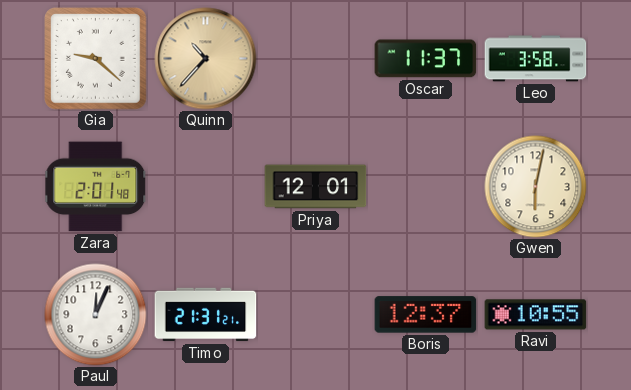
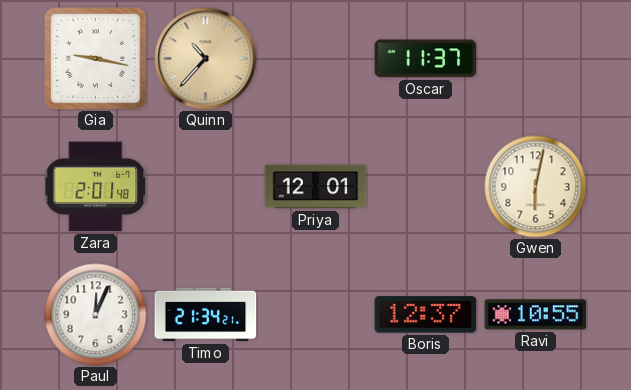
Gia: 9:22 -> 9:17 (96, 59)
Leo: 3:58 -> none (536, 59)
Timo: 21:31 -> 21:34 (206, 315)
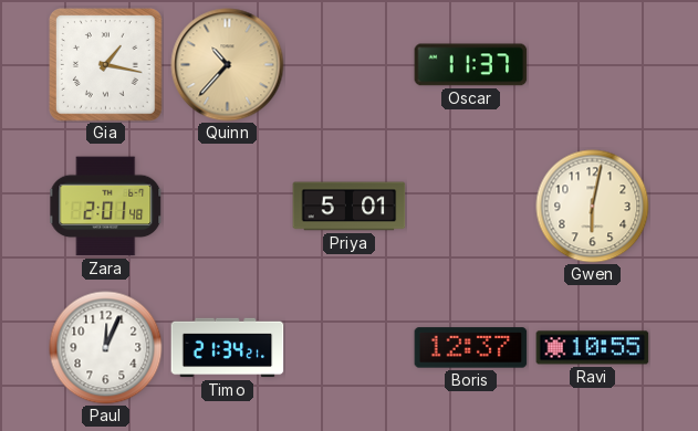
Gia: 9:17 -> 1:17 (106, 65)
Priya: 12:01 -> 5:01 (350, 207)
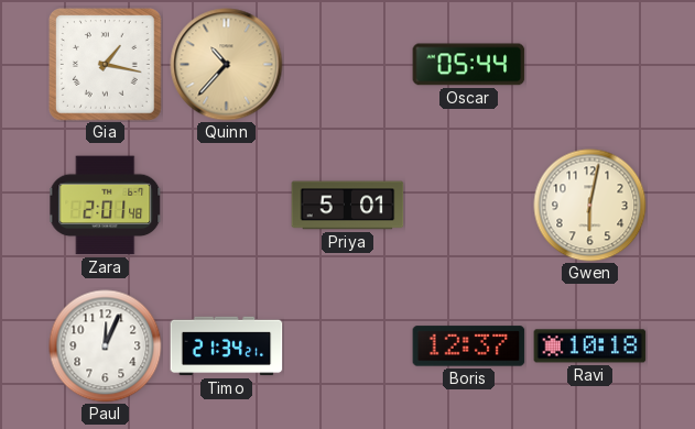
Oscar: 11:37 -> 05:44 (469, 65)
Ravi: 10:55 -> 10:18 (590, 346)
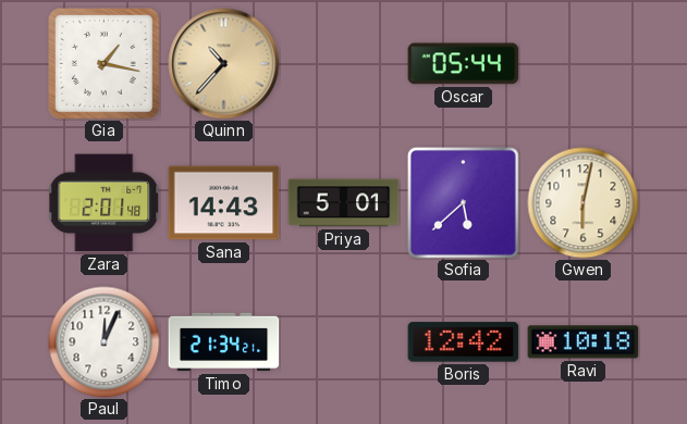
Sana: none -> 14:43 (224, 203)
Sofia: none -> 5:38 (463, 202)
Boris: 12:37 -> 12:42 (464, 342)
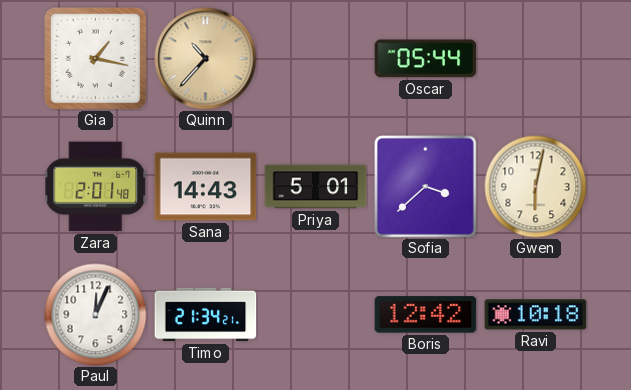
Sofia: 5:38 -> 3:38 (425, 186)
